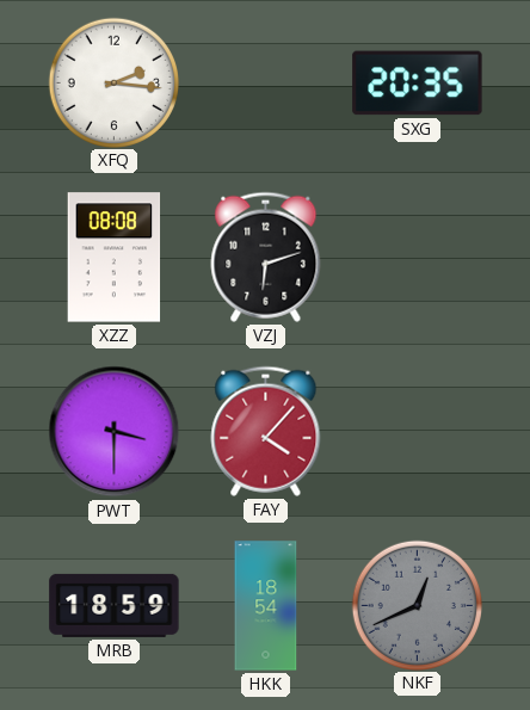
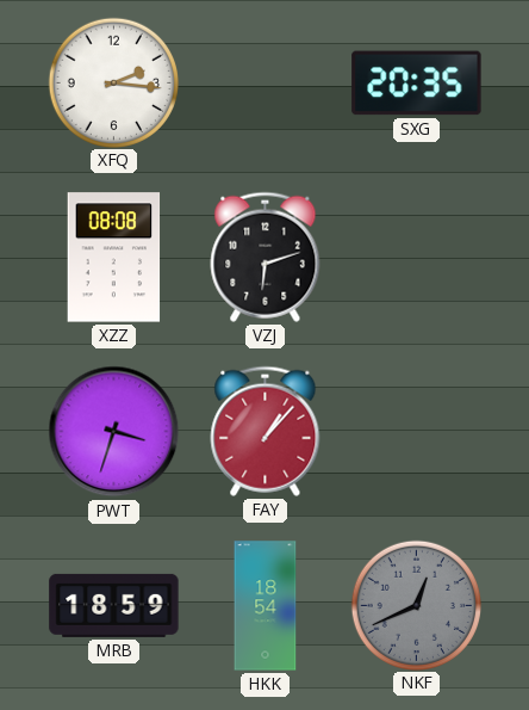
PWT: 3:30 -> 3:33 (114, 432)
FAY: 4:07 -> 1:07 (266, 431)
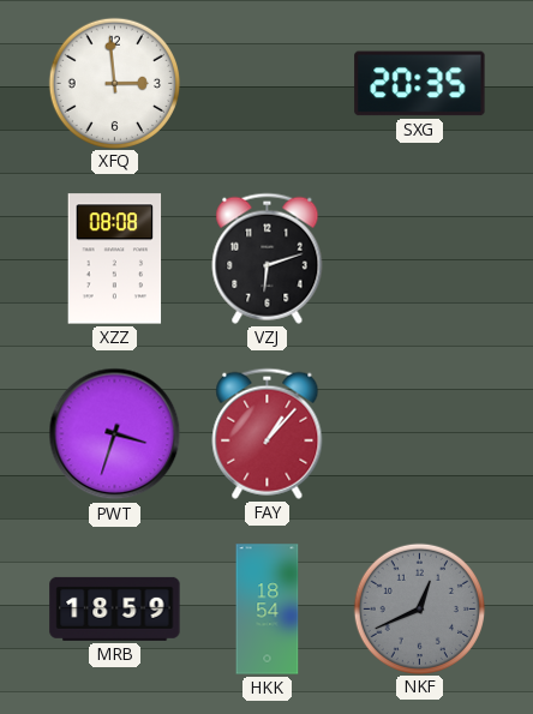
XFQ: 2:16 -> 2:59 (114, 83)
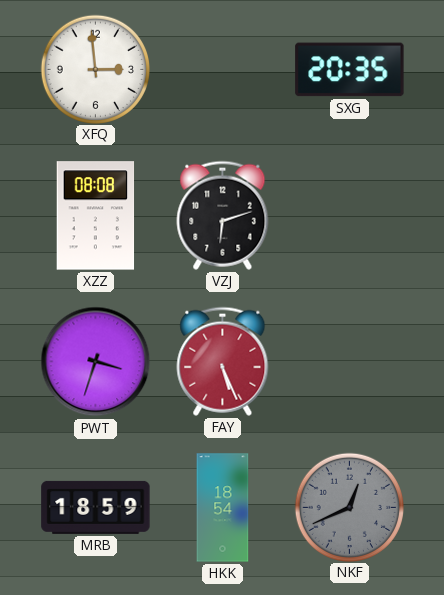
FAY: 1:07 -> 5:26 (223, 361)
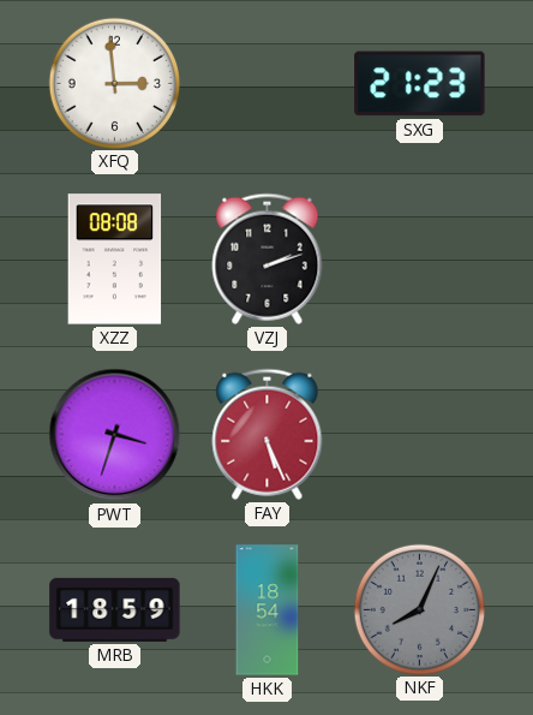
SXG: 20:35 -> 21:23 (420, 84)
VZJ: 6:12 -> 2:12 (268, 258)
NKF: 12:41 -> 8:04 (419, 609)
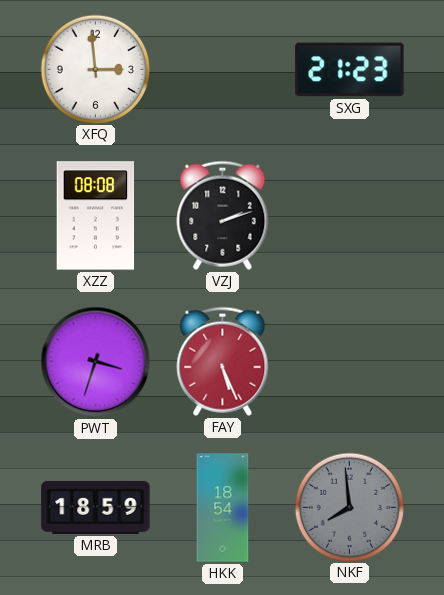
NKF: 8:04 -> 7:59 (349, 507)
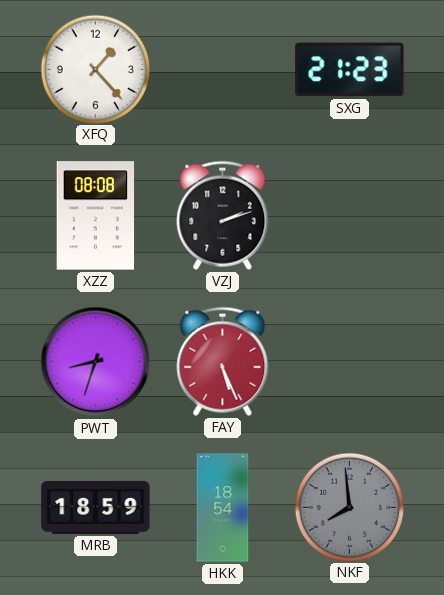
XFQ: 2:59 -> 1:23 (95, 69)
PWT: 3:33 -> 8:33 (96, 362)
